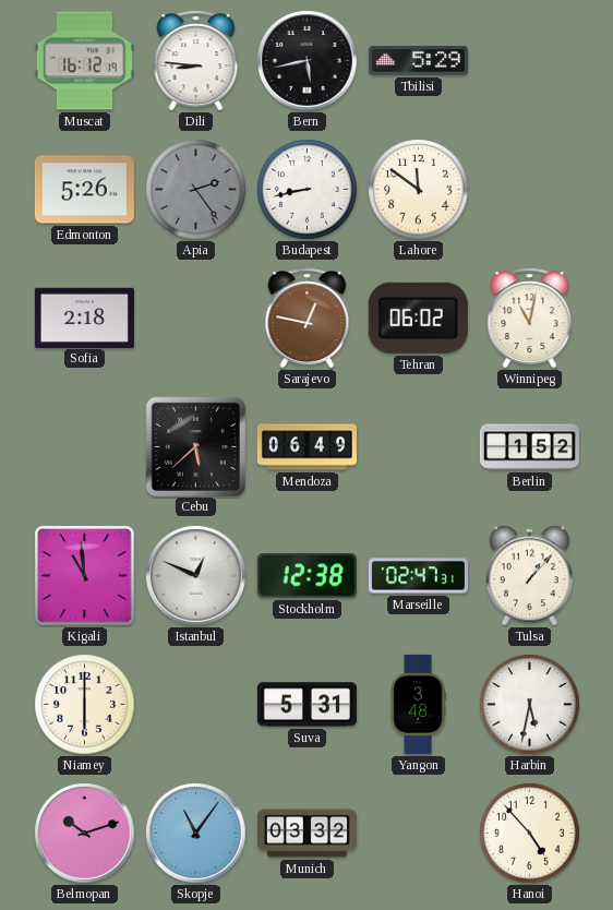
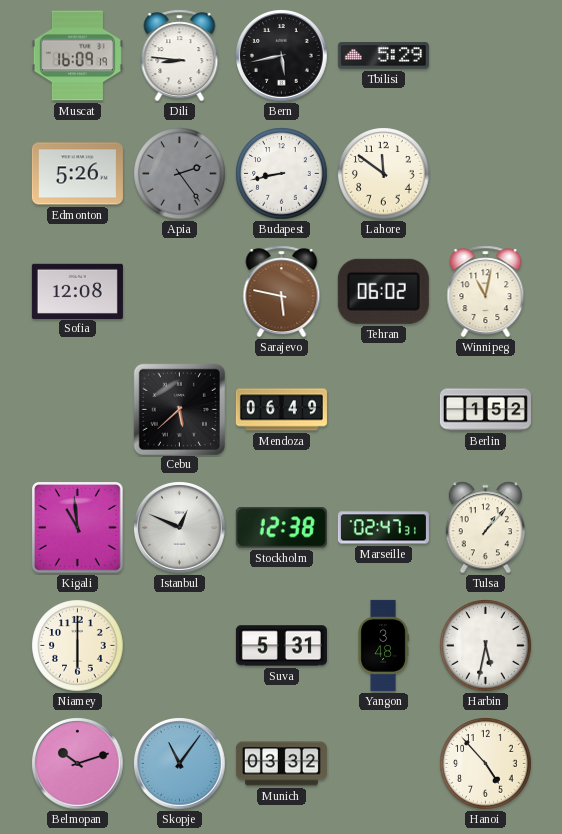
Muscat: 16:12 -> 16:09 (77, 56)
Sofia: 2:18 -> 12:08 (77, 291)
Sarajevo: 12:47 -> 5:47 (282, 292)
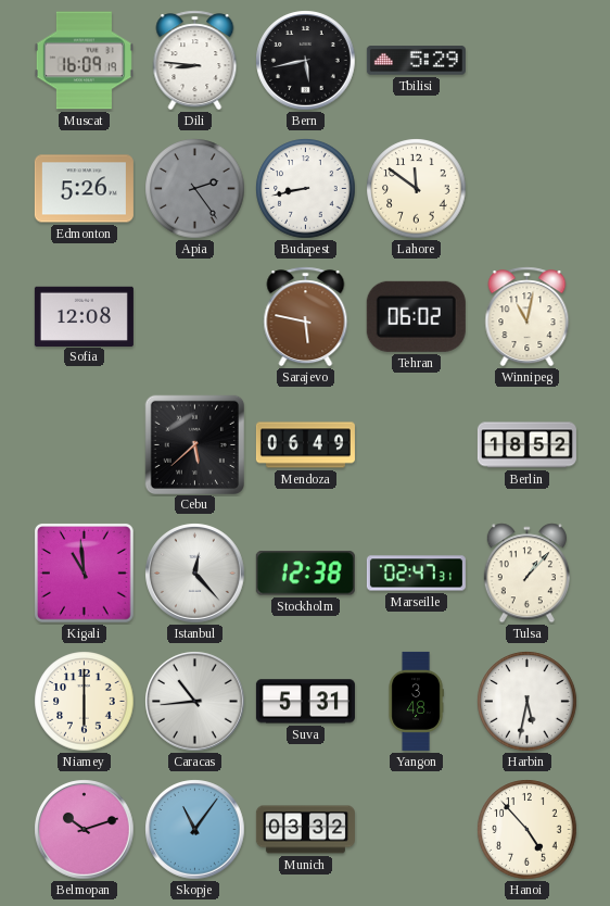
Berlin: 1:52 -> 18:52 (526, 445)
Istanbul: 12:49 -> 12:23 (195, 574)
Caracas: none -> 10:44 (195, 702)
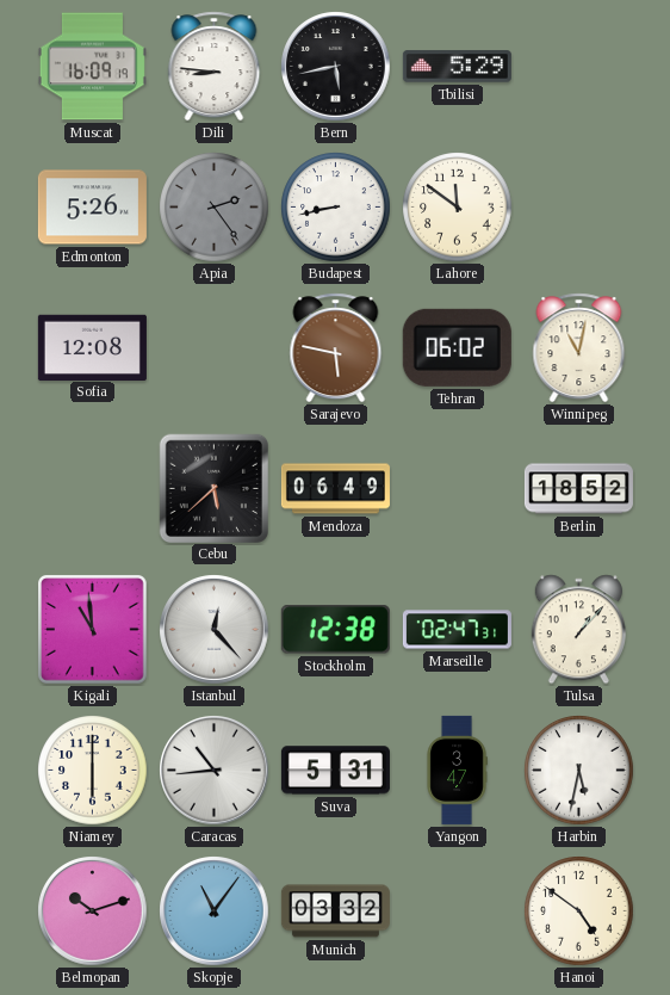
Yangon: 3:48 -> 3:47 (457, 770)
Hanoi: 4:53 -> 4:51 (579, 911)
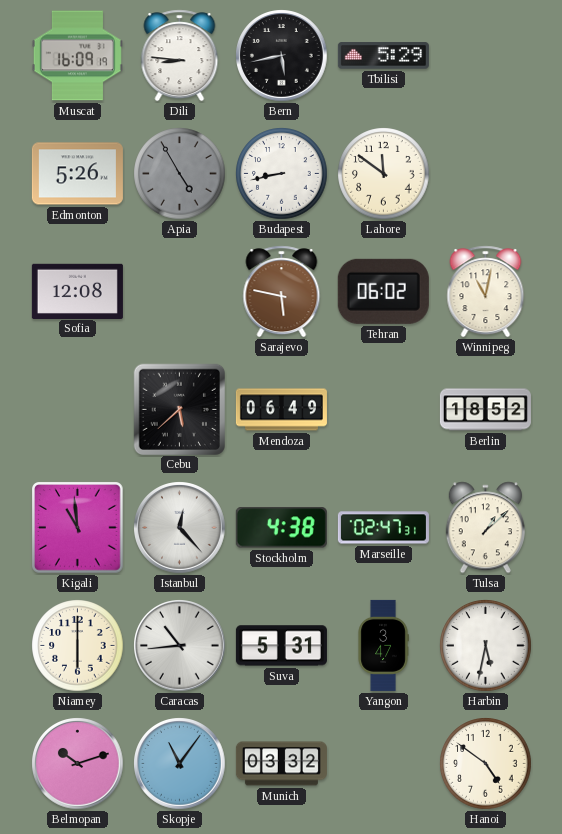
Apia: 2:24 -> 4:55 (180, 174)
Stockholm: 12:38 -> 4:38 (281, 528)
Tulsa: 1:07 -> 1:08 (485, 528)
